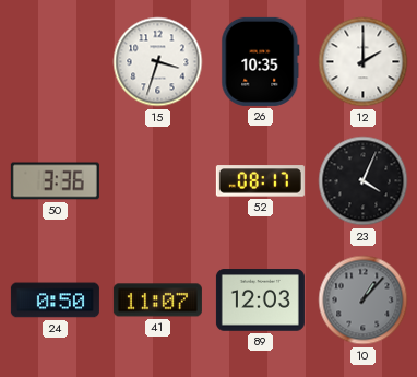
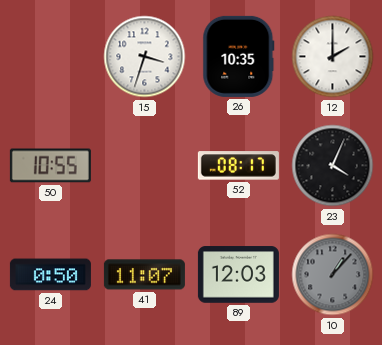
50: 3:36 -> 10:55 (50, 166)
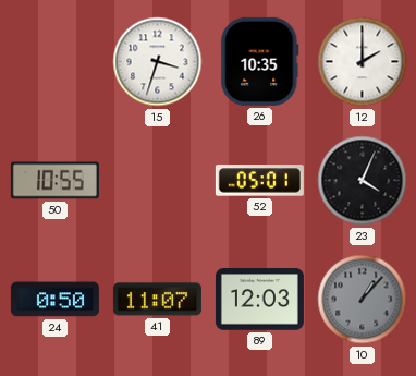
52: 08:17 -> 05:01 (259, 181)
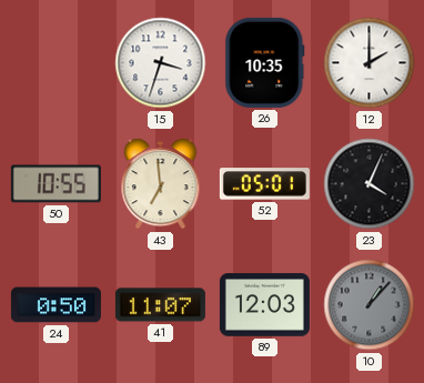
43: none -> 6:59 (161, 184)
